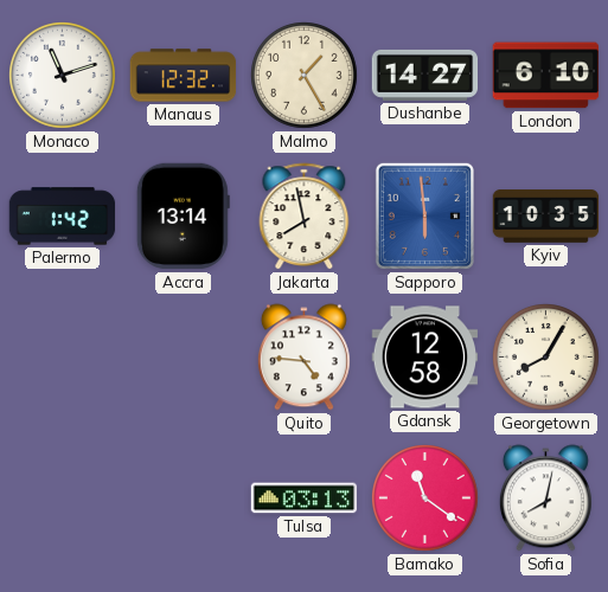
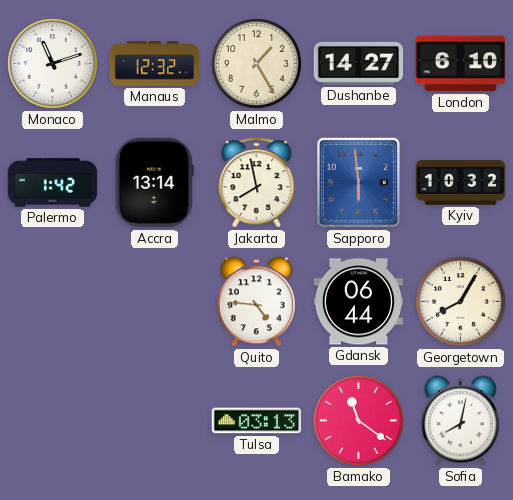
Kyiv: 10:35 -> 10:32 (461, 183)
Gdansk: 12:58 -> 06:44 (359, 302)
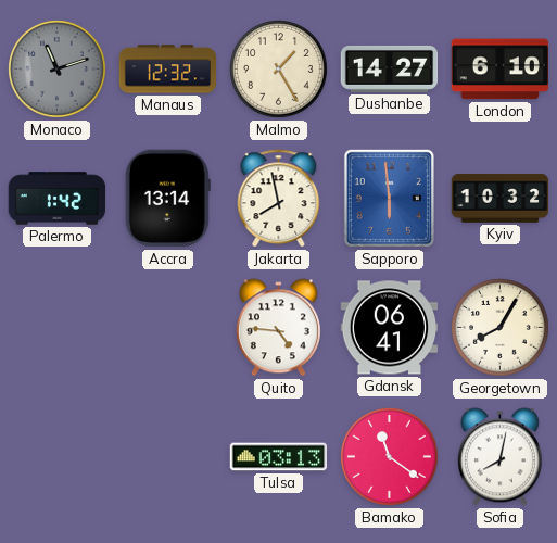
Monaco dial: white -> grey (58, 70)
Gdansk: 06:44 -> 06:41 (390, 328)
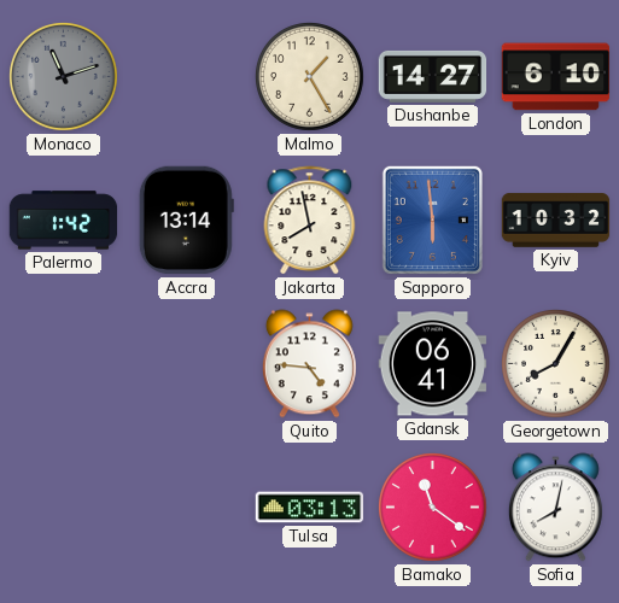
Manaus: 12:32 -> none (168, 70)
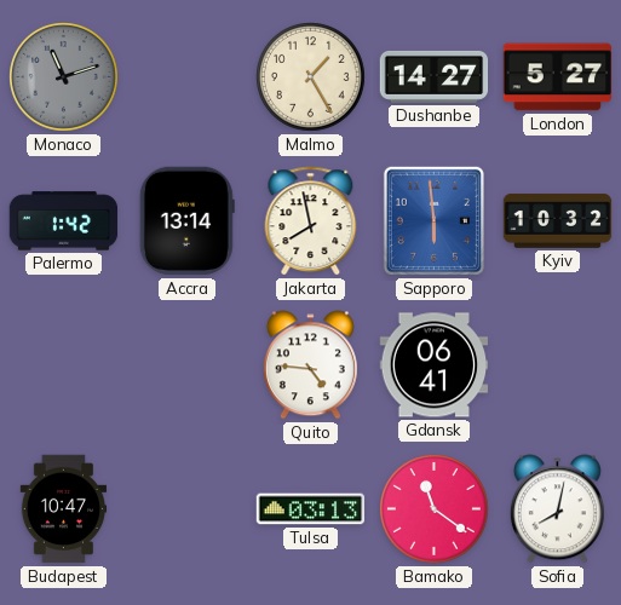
London: 6:10 -> 5:27 (557, 77)
Georgetown: 8:05 -> none (556, 364)
Budapest: none -> 10:47 (64, 509)
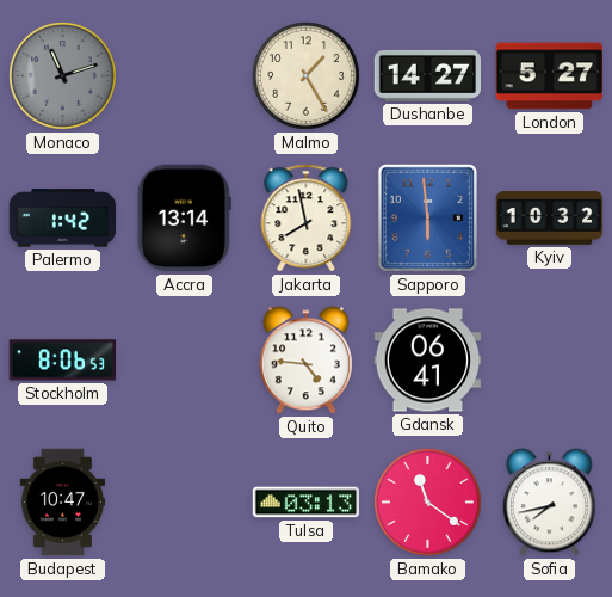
Stockholm: none -> 8:06 (62, 361)
Sofia: 8:02 -> 7:43 (549, 503)
